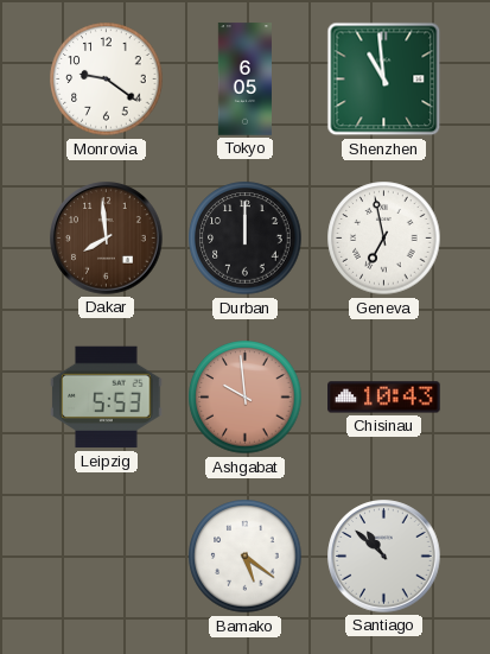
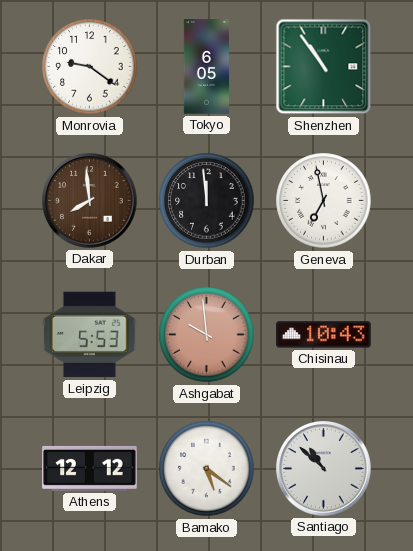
Shenzhen: 10:59 -> 10:54 (324, 67)
Durban: 12:00 -> 11:59 (207, 201)
Athens: none -> 12:12 (90, 468)
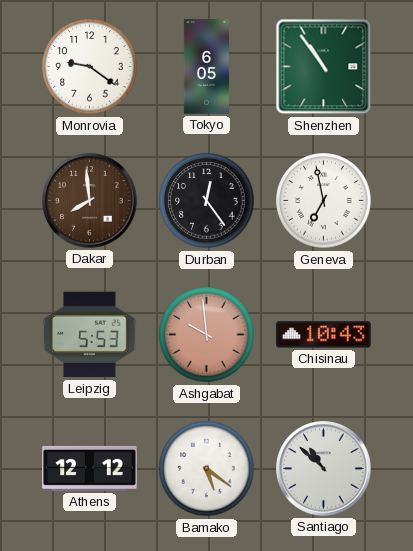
Durban: 11:59 -> 12:24 (207, 201)
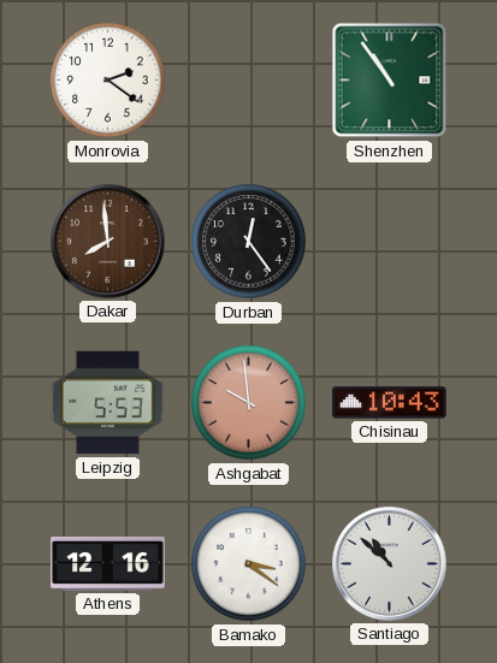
Monrovia: 9:21 -> 2:21 (108, 81)
Tokyo: 6:05 -> none (206, 67)
Geneva: 6:58 -> none (324, 201)
Athens: 12:12 -> 12:16 (108, 563)
Bamako: 5:21 -> 3:21 (249, 564)
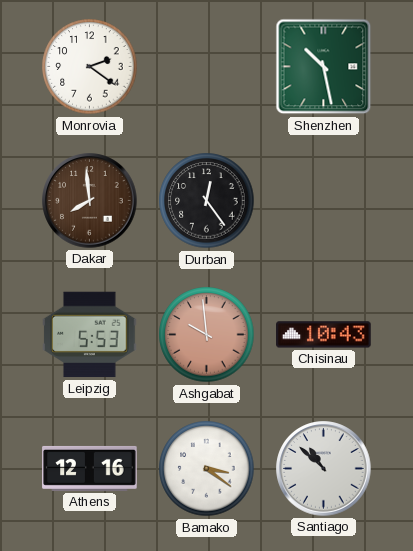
Shenzhen: 10:54 -> 10:28 (324, 67)
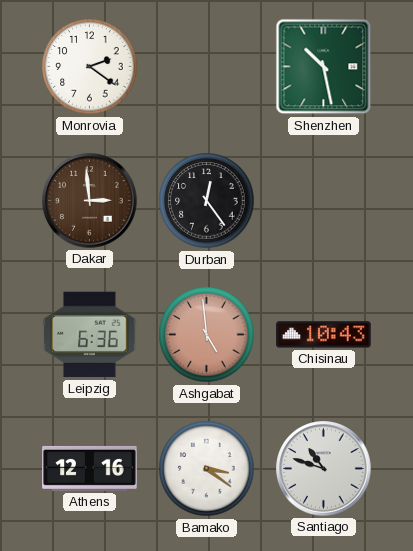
Dakar: 7:59 -> 2:59 (90, 201)
Leipzig: 5:53 -> 6:36 (90, 335)
Ashgabat: 9:59 -> 4:59 (207, 335)
Santiago: 10:52 -> 10:48 (324, 469)
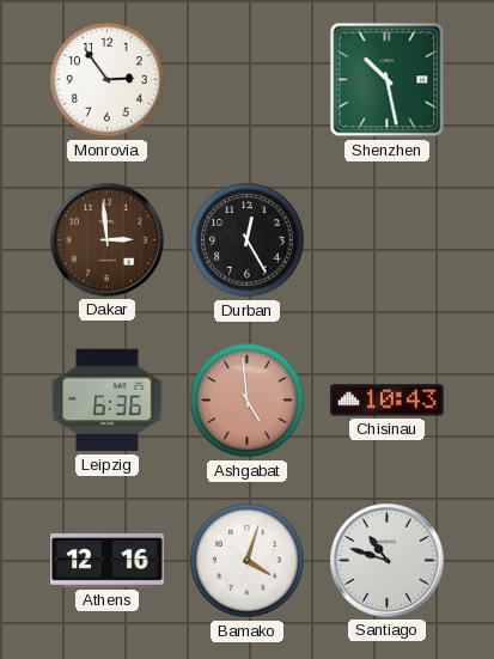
Monrovia: 2:21 -> 2:54 (108, 80)
Durban: 12:24 -> 12:25 (248, 240)
Bamako: 3:21 -> 4:03 (248, 561)
